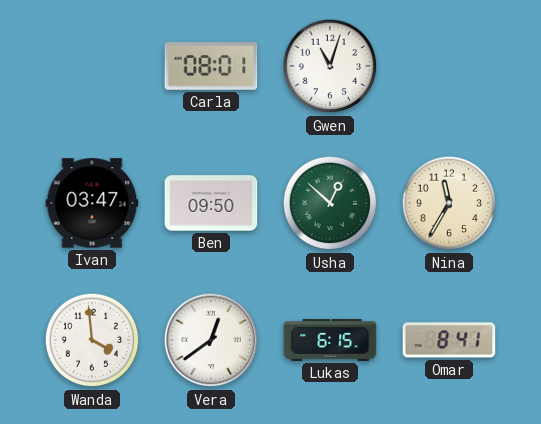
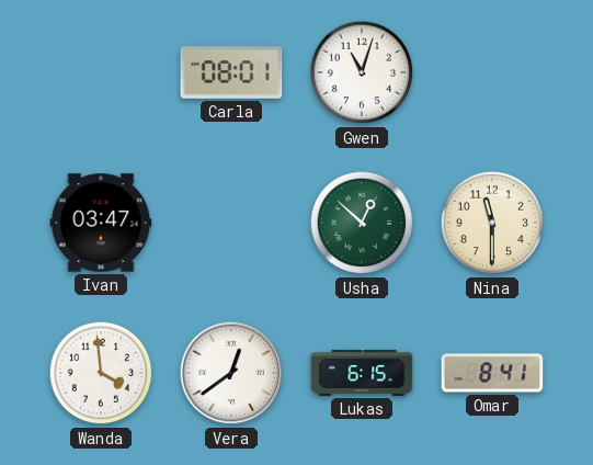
Ben: 09:50 -> none (211, 203)
Nina: 11:35 -> 11:30 (492, 223)
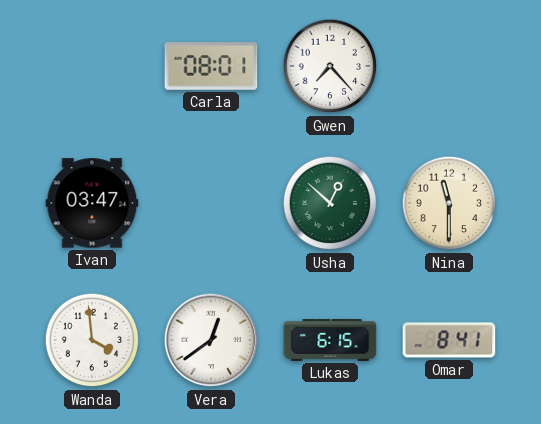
Gwen: 11:03 -> 7:23 (330, 66)
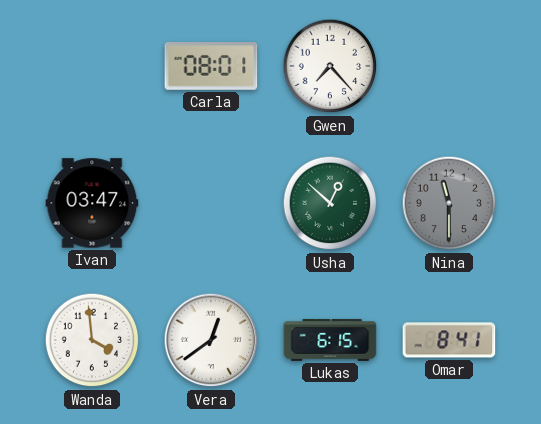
Nina dial: cream -> grey (449, 203)
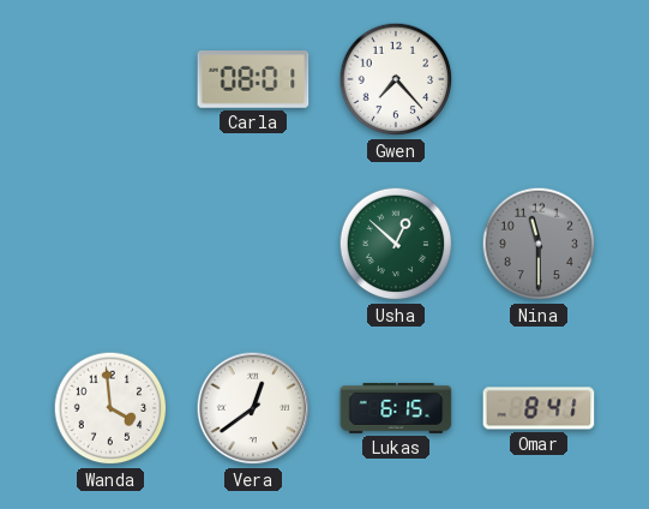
Ivan: 03:47 -> none (92, 203)
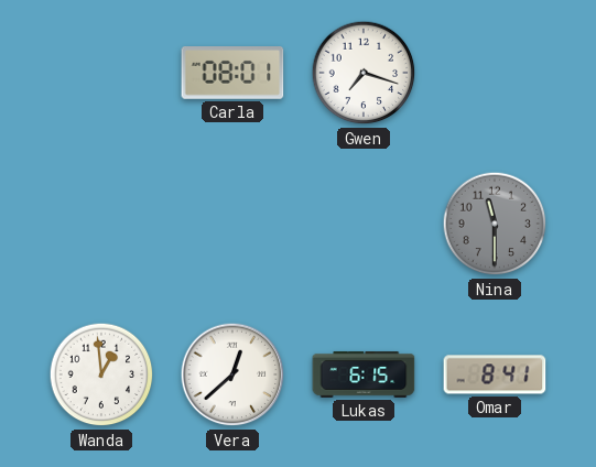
Gwen: 7:23 -> 7:18 (364, 73)
Usha: 12:52 -> none (396, 244)
Wanda: 3:59 -> 12:59 (101, 374)
Vera: 12:39 -> 12:38 (232, 374)
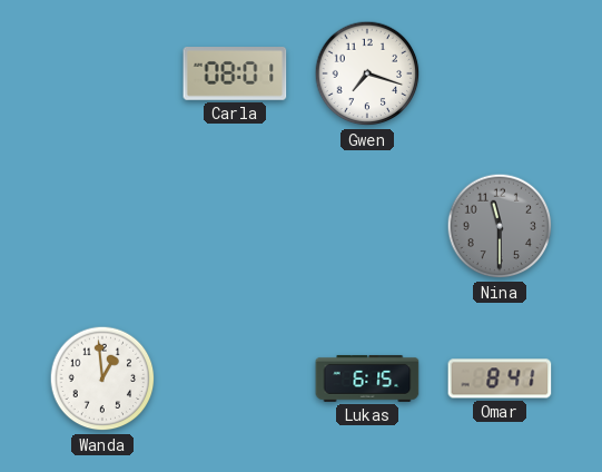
Vera: 12:38 -> none (232, 374)
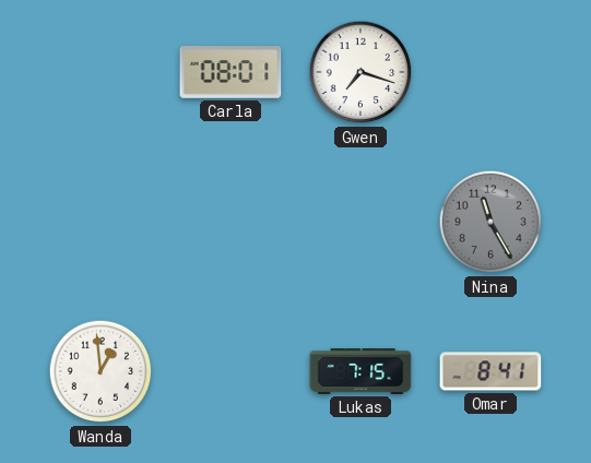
Nina: 11:30 -> 11:25 (490, 222)
Lukas: 6:15 -> 7:15 (360, 371)
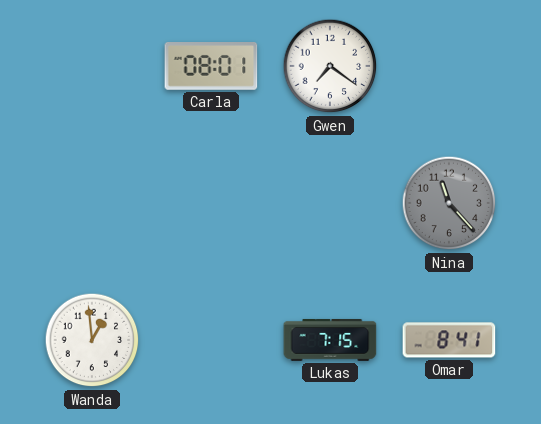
Gwen: 7:18 -> 7:21 (330, 66)
Nina: 11:25 -> 11:23 (449, 203)
